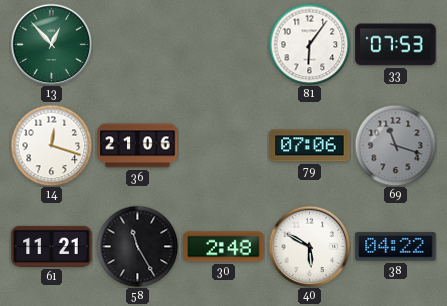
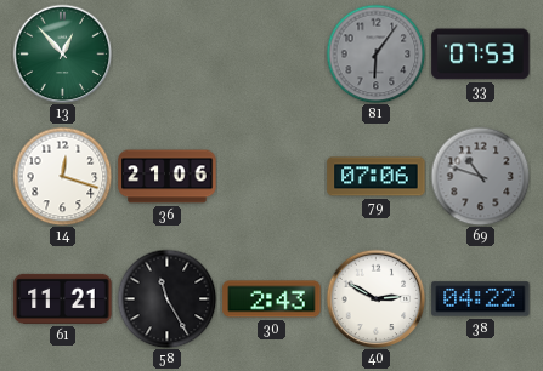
81 dial: white -> grey (375, 53)
69: 11:18 -> 10:48 (480, 176)
30: 2:48 -> 2:43 (272, 299)
40: 5:50 -> 2:50 (375, 298)
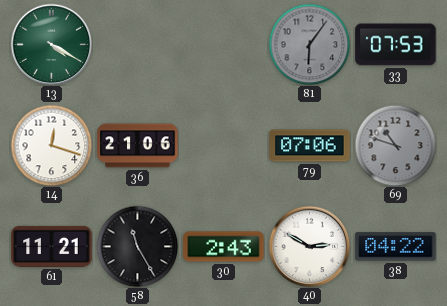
13: 12:53 -> 4:20 (51, 44)
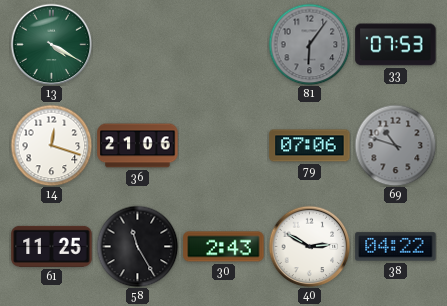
61: 11:21 -> 11:25 (52, 246)
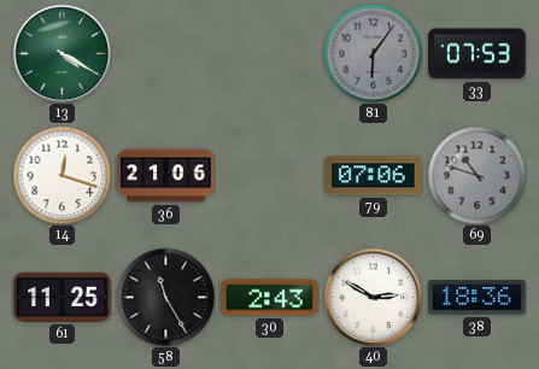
38: 04:22 -> 18:36 (478, 298)
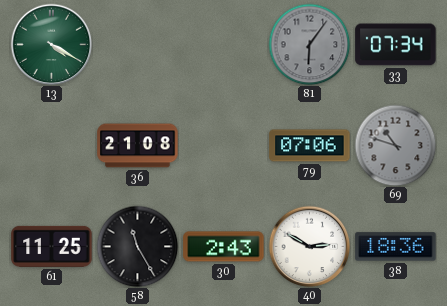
33: 07:53 -> 07:34 (396, 45)
14: 12:18 -> none (61, 175)
36: 21:06 -> 21:08 (138, 146)
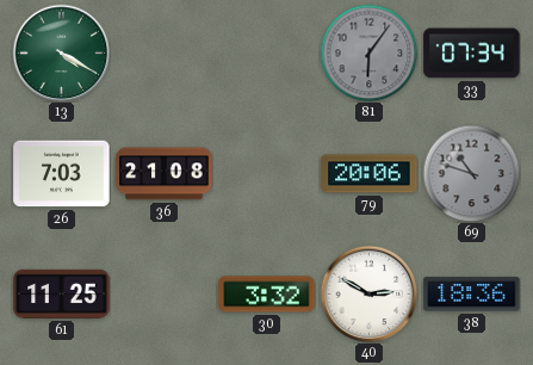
26: none -> 7:03 (62, 174)
79: 07:06 -> 20:06 (370, 174)
58: 11:25 -> none (137, 246)
30: 2:43 -> 3:32 (267, 295)
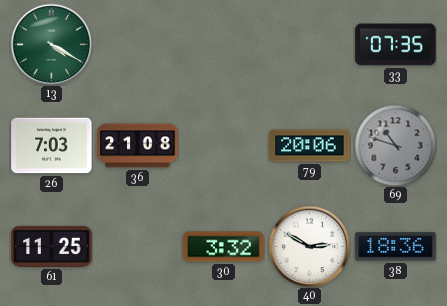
81: 6:06 -> none (368, 52)
33: 07:34 -> 07:35 (396, 45)
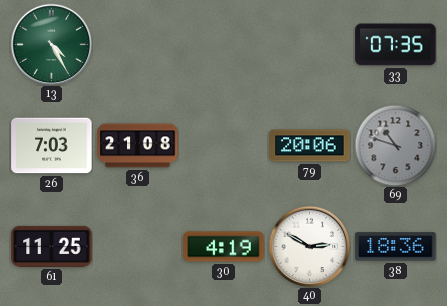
13: 4:20 -> 4:25 (51, 44)
30: 3:32 -> 4:19 (224, 247)
